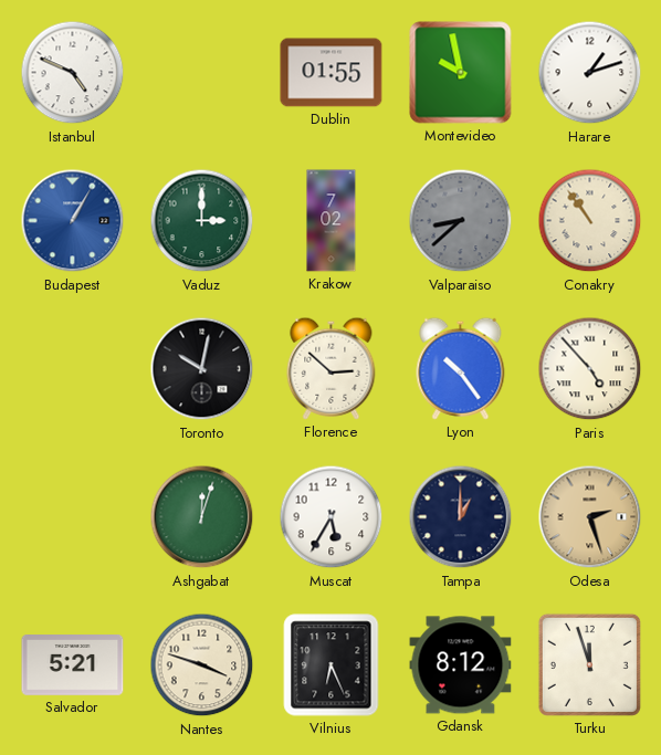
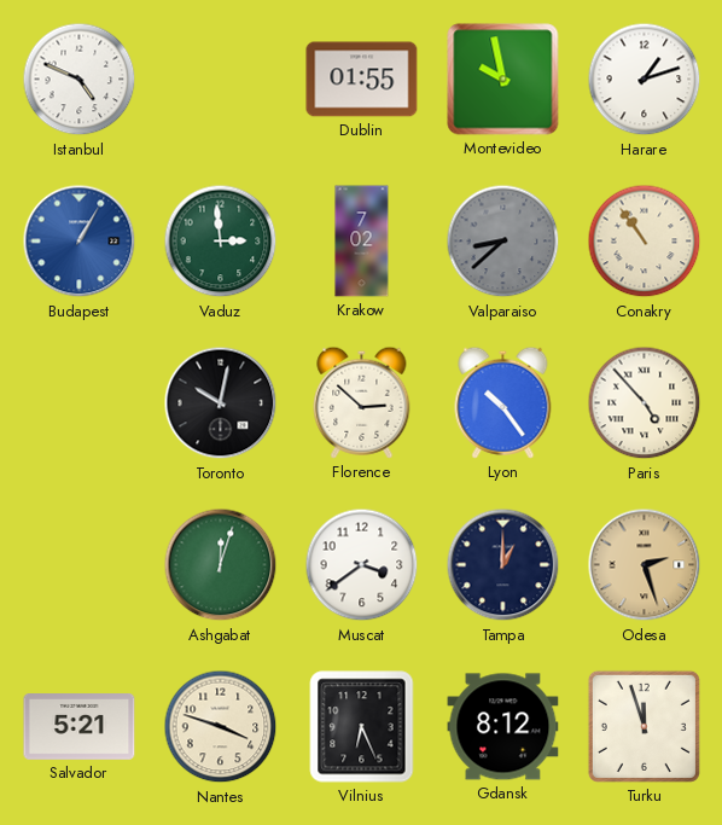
Vaduz: 3:00 -> 2:59 (221, 242)
Muscat: 5:35 -> 3:39 (362, 565)
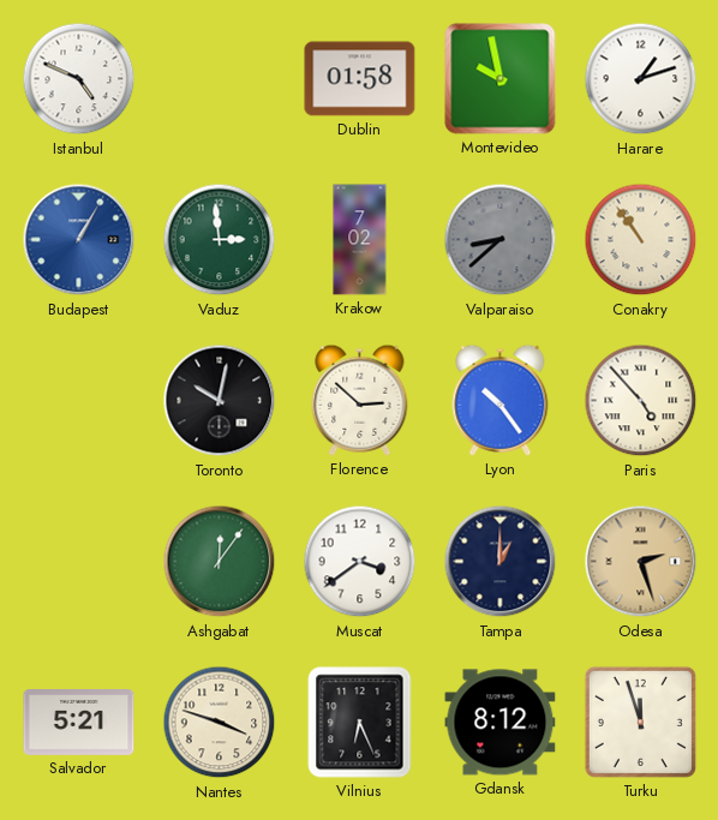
Dublin: 01:55 -> 01:58 (360, 79)
Ashgabat: 12:03 -> 12:06 (220, 562)
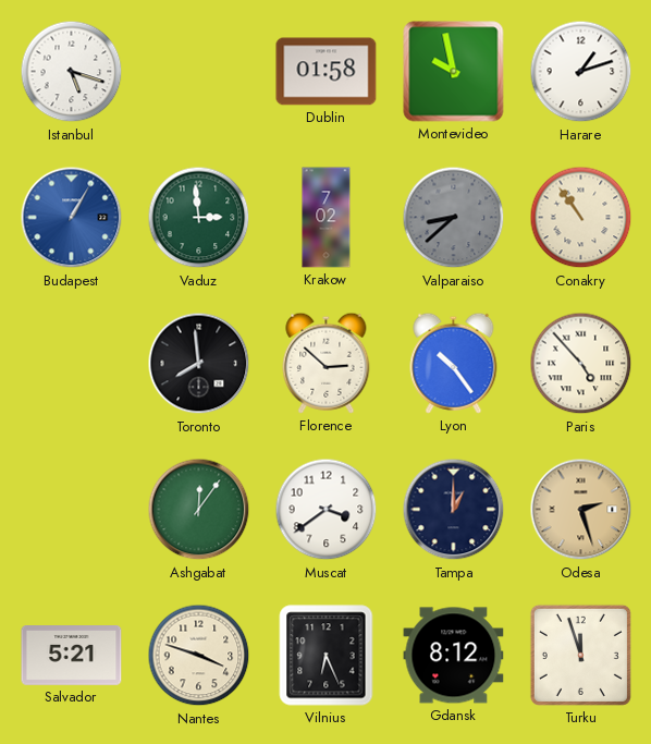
Istanbul: 4:49 -> 5:18 (72, 72)
Toronto: 10:02 -> 7:59 (199, 364)
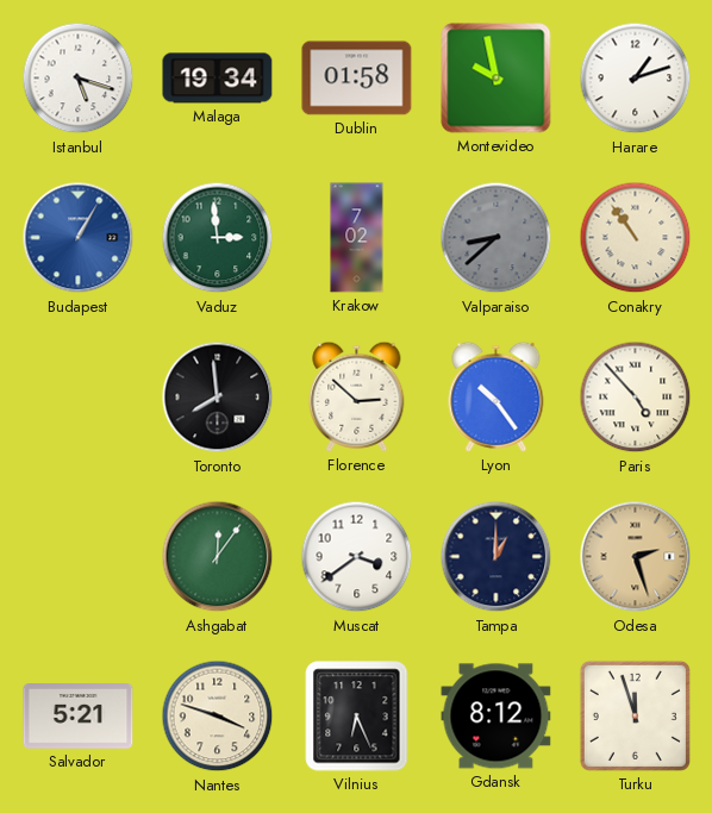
Malaga: none -> 19:34 (218, 79)
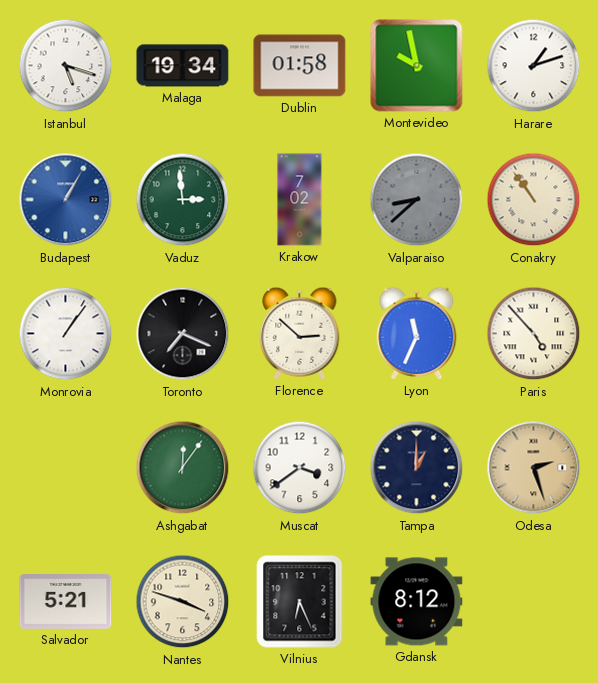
Monrovia: none -> 1:06 (66, 334)
Toronto: 7:59 -> 7:19 (183, 334)
Lyon: 10:24 -> 11:34 (417, 333)
Turku: 11:57 -> none (635, 715)
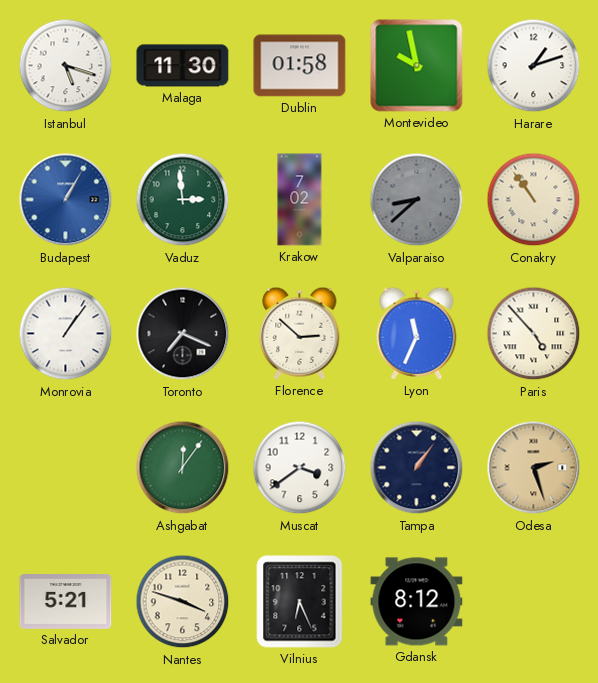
Malaga: 19:34 -> 11:30 (183, 66)
Tampa: 1:00 -> 1:06 (417, 468)
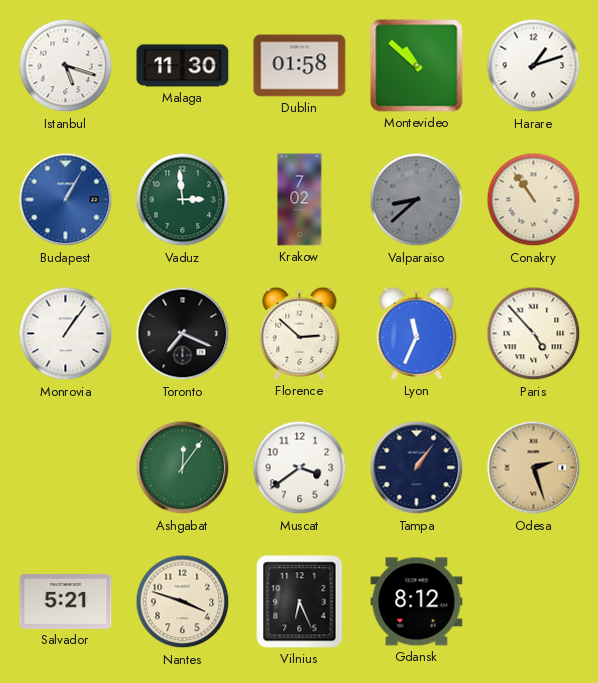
Montevideo: 9:58 -> 10:52 (417, 66)
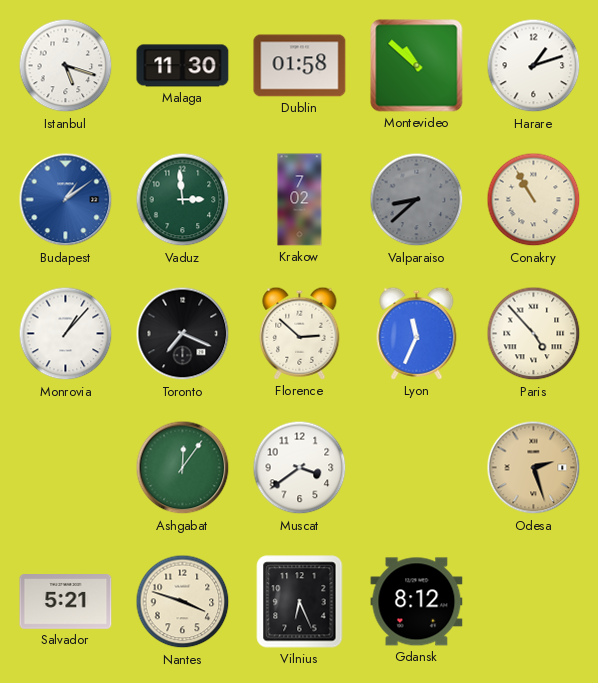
Budapest: 1:05 -> 1:09 (66, 200)
Conakry: 10:54 -> 10:55 (534, 200)
Monrovia: 1:06 -> 1:07 (66, 334)
Tampa: 1:06 -> none (417, 468)
